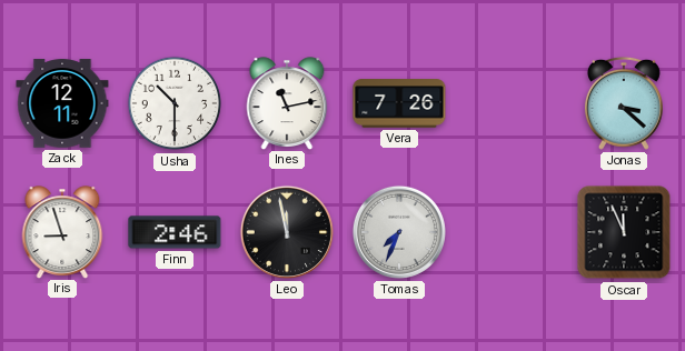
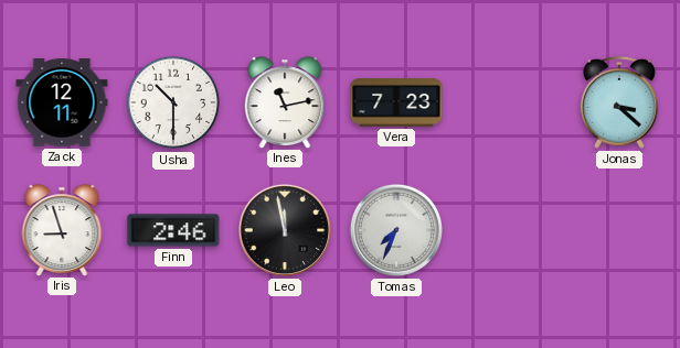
Vera: 7:26 -> 7:23 (396, 102)
Oscar: 11:56 -> none (624, 232)
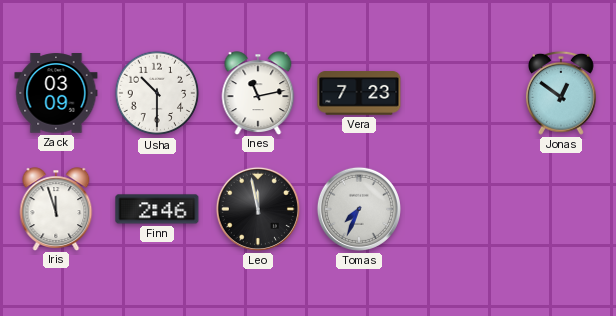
Zack: 12:11 -> 03:09 (56, 93)
Jonas: 3:22 -> 12:51 (561, 93)
Iris: 8:57 -> 11:57 (56, 209)
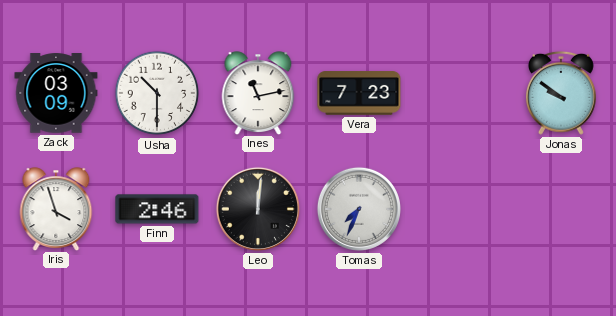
Jonas: 12:51 -> 9:51 (561, 93)
Iris: 11:57 -> 3:57 (56, 209)
Leo: 11:58 -> 12:01 (258, 209)
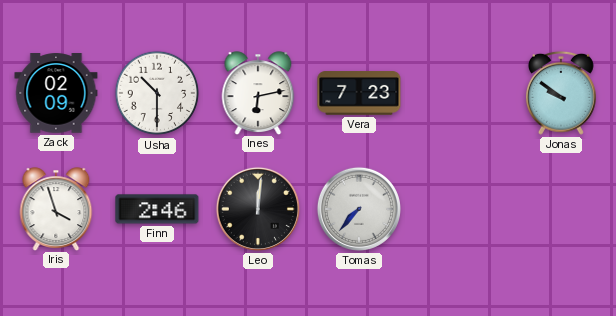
Zack: 03:09 -> 02:09 (56, 93)
Ines: 11:13 -> 6:13 (258, 93)
Tomas: 7:34 -> 7:37 (359, 209)
